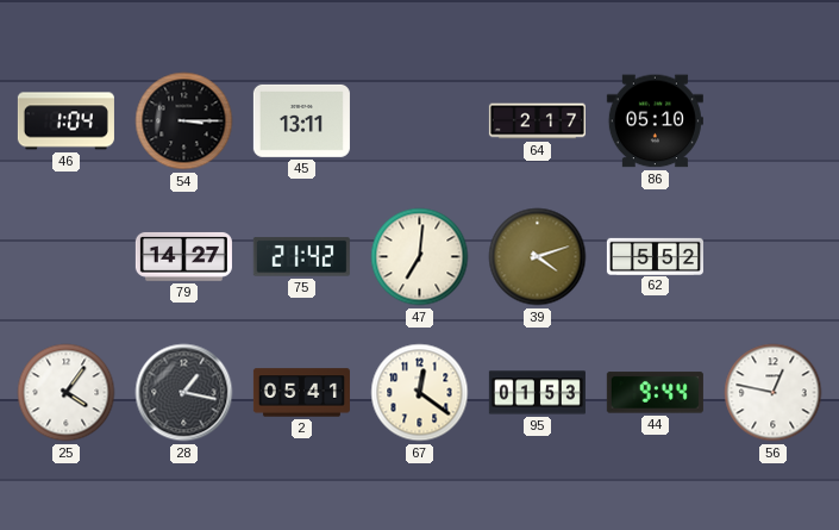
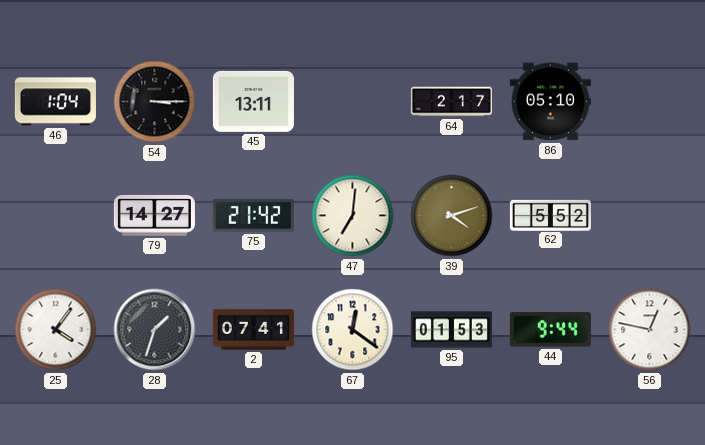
28: 1:17 -> 1:33 (155, 330)
2: 05:41 -> 07:41 (253, 330)
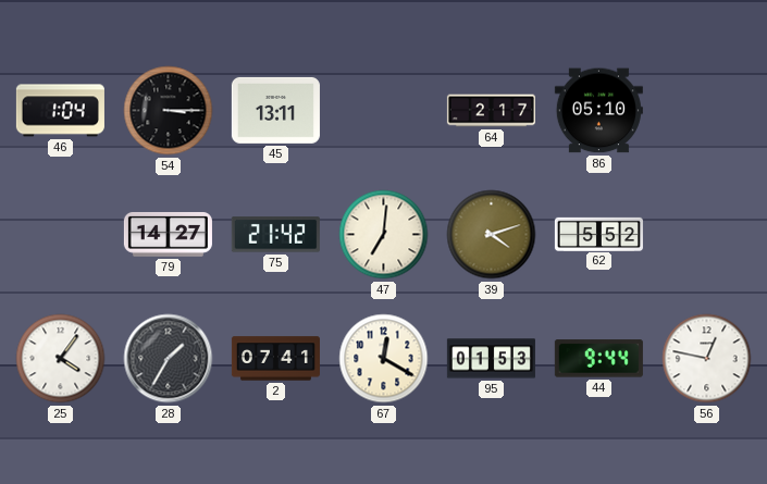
28: 1:33 -> 1:35 (169, 359)
67: 12:21 -> 12:20 (384, 359)
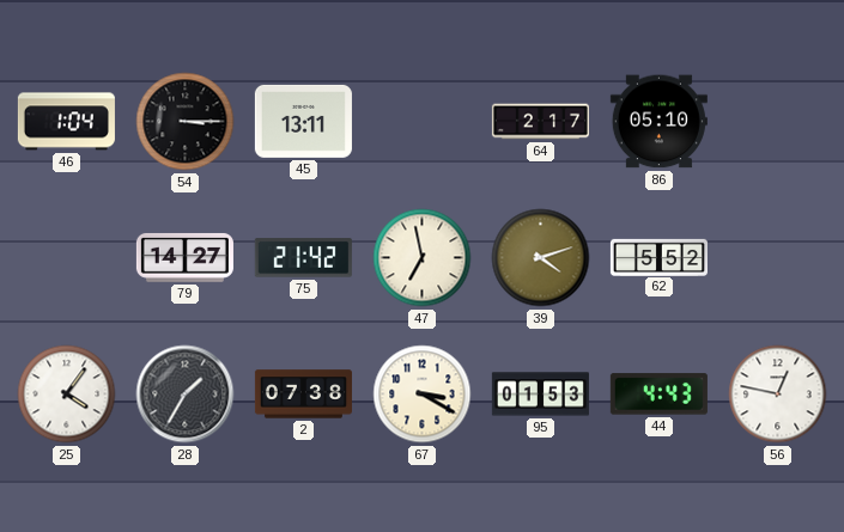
47: 7:01 -> 6:58 (423, 258)
2: 07:41 -> 07:38 (303, 395)
67: 12:20 -> 3:20 (423, 395)
44: 9:44 -> 4:43 (658, 395)
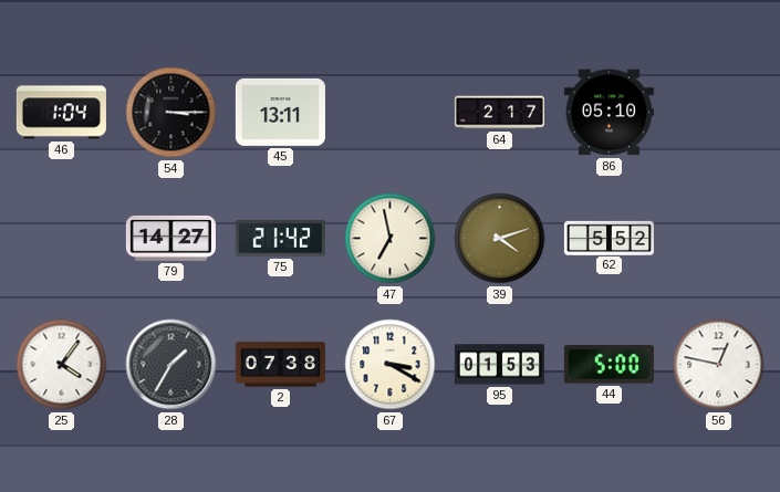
44: 4:43 -> 5:00 (609, 365)
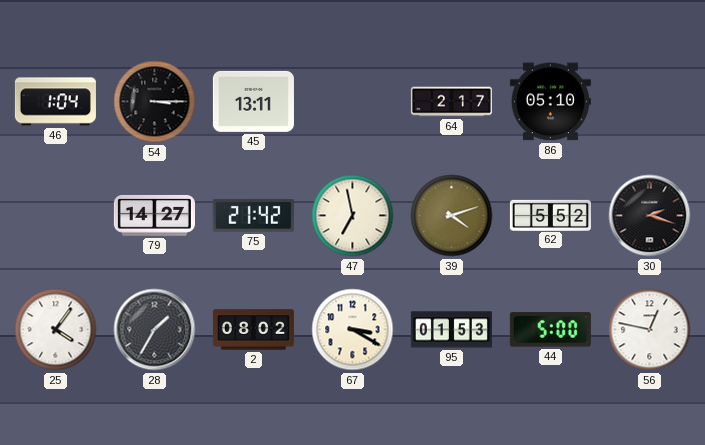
30: none -> 2:18 (650, 216)
2: 07:38 -> 08:02 (253, 330)
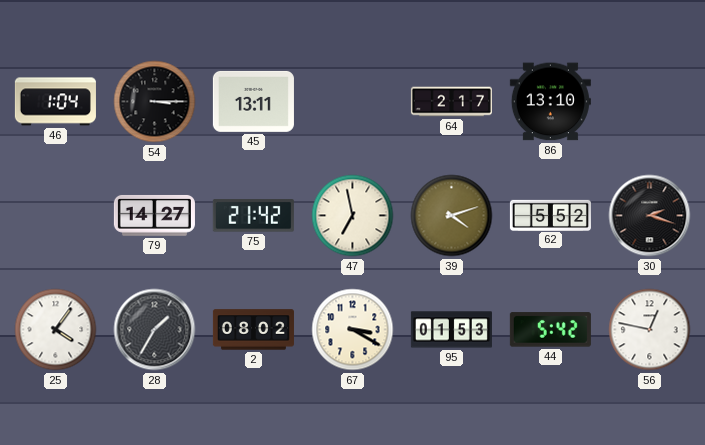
86: 05:10 -> 13:10 (550, 102)
44: 5:00 -> 5:42 (550, 330)
